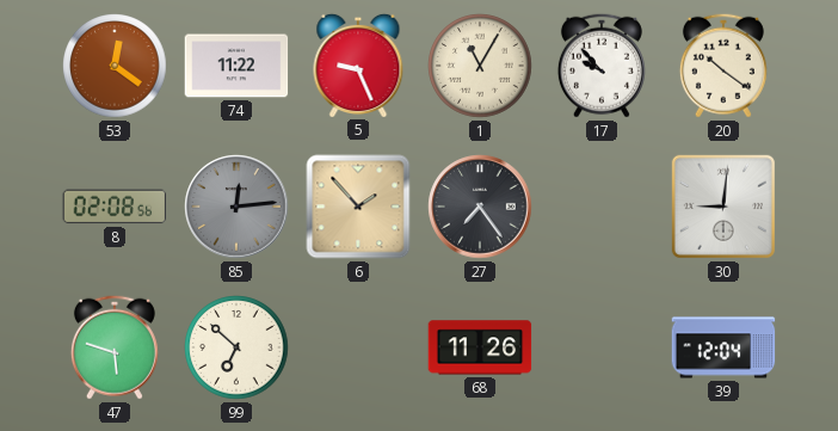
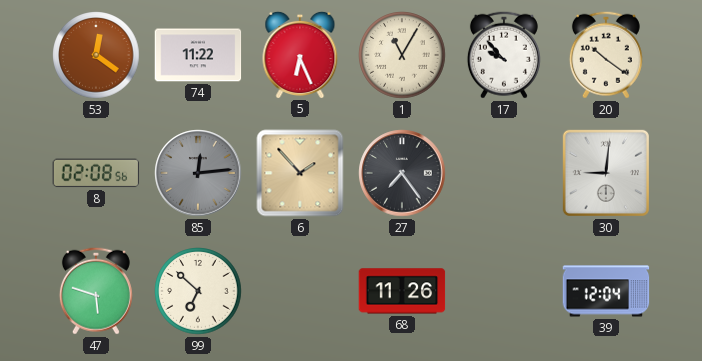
5: 9:26 -> 6:26 (300, 54)
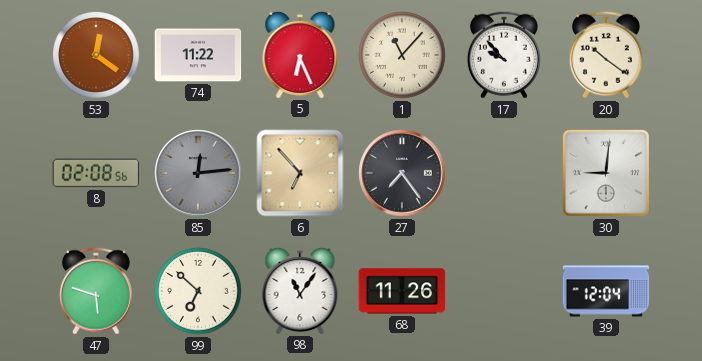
1: 11:05 -> 11:07 (402, 55)
6: 1:53 -> 6:53 (300, 173)
98: none -> 11:06 (300, 290)
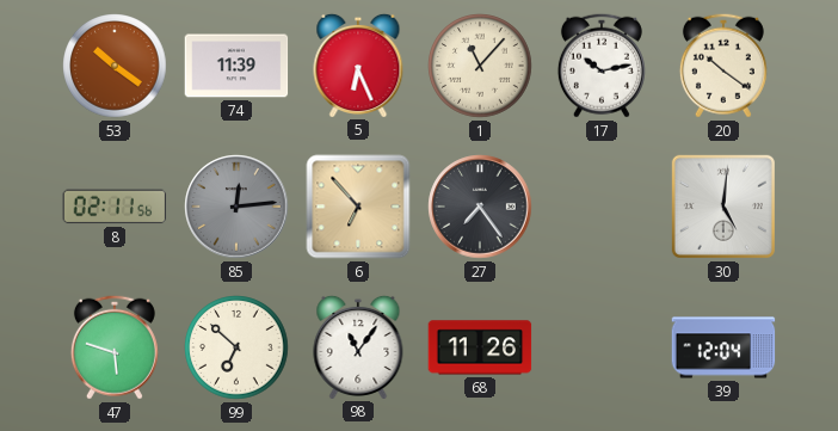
53: 12:21 -> 10:21 (115, 66)
74: 11:22 -> 11:39 (236, 66)
17: 9:53 -> 10:13 (602, 66)
8: 02:08 -> 02:11 (115, 207)
30: 9:01 -> 5:01 (723, 207)
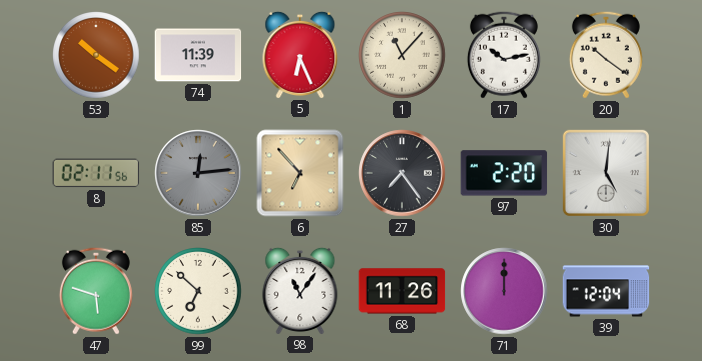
97: none -> 2:20 (504, 173)
71: none -> 12:00 (504, 291)
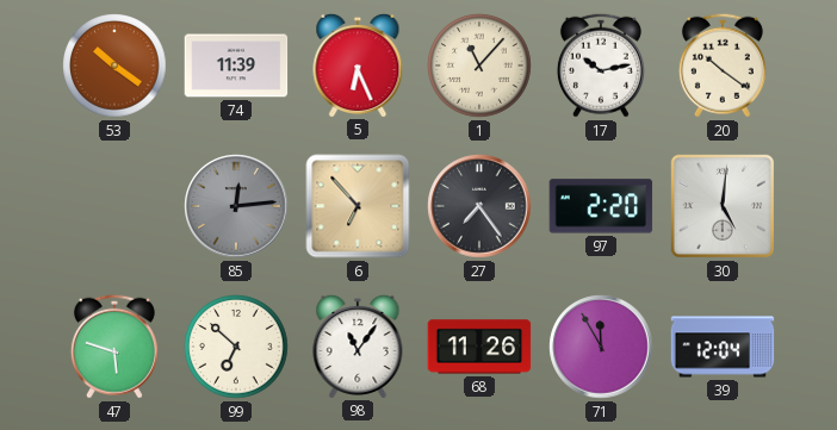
8: 02:11 -> none (96, 173)
71: 12:00 -> 11:55 (601, 347)
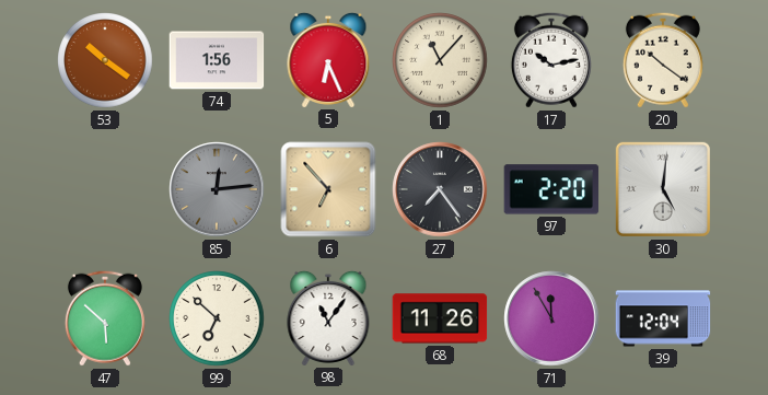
74: 11:39 -> 1:56 (217, 60)
47: 5:48 -> 5:52 (105, 318)
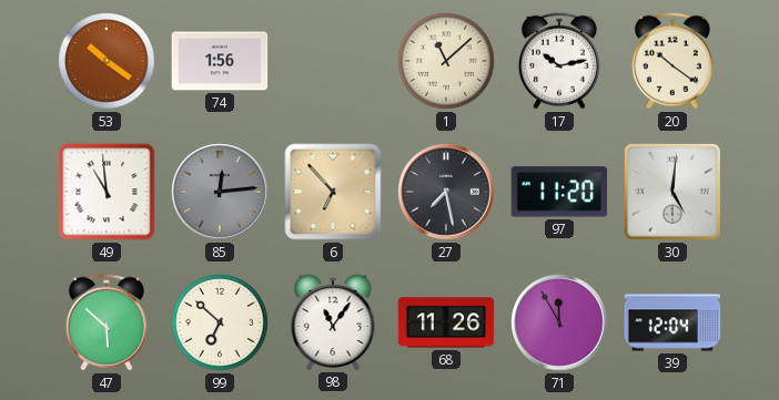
5: 6:26 -> none (328, 59)
1: 11:07 -> 11:08 (446, 61)
49: none -> 10:59 (107, 192)
27: 7:24 -> 7:28 (446, 192)
97: 2:20 -> 11:20 (559, 192)
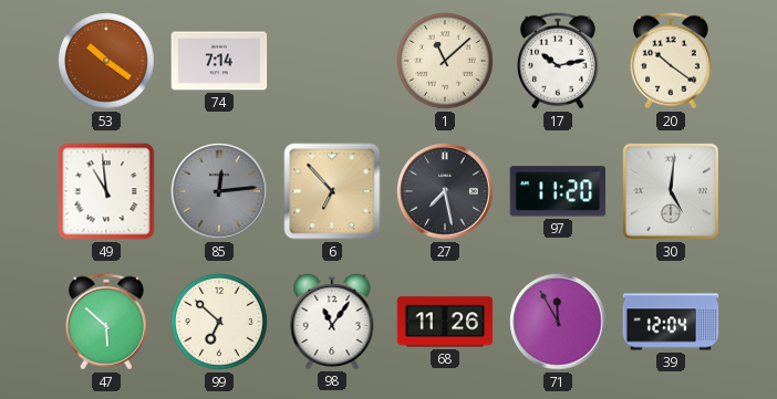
74: 1:56 -> 7:14 (219, 61)
